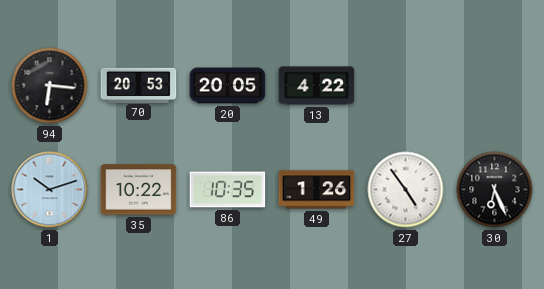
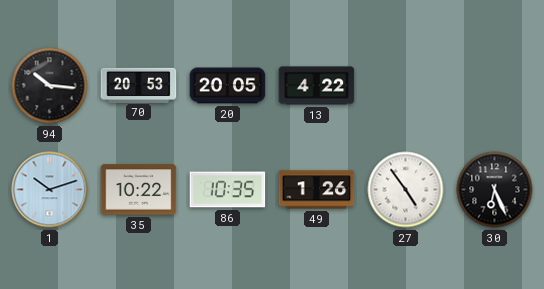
94: 6:16 -> 10:16 (50, 86)
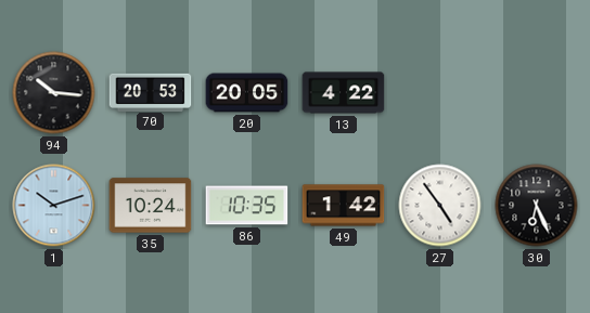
35: 10:22 -> 10:24 (151, 206)
49: 1:26 -> 1:42 (344, 206)
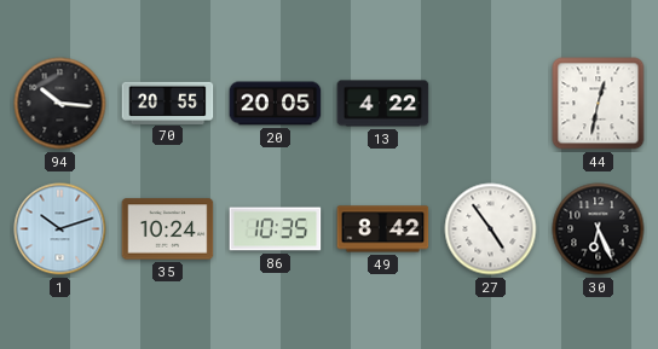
70: 20:53 -> 20:55 (168, 103)
44: none -> 12:32 (599, 104)
49: 1:42 -> 8:42 (383, 229)
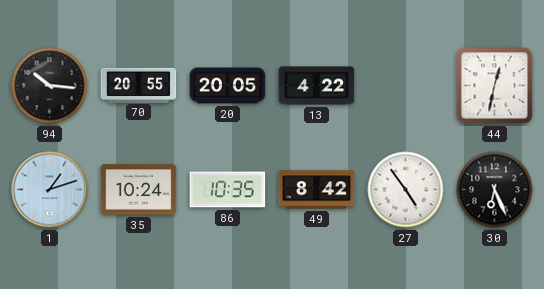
1: 10:12 -> 1:12 (50, 190)
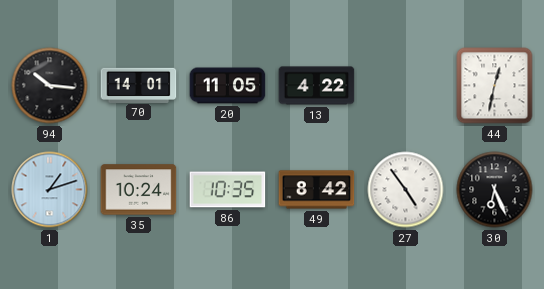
70: 20:55 -> 14:01 (139, 85)
20: 20:05 -> 11:05 (228, 86)
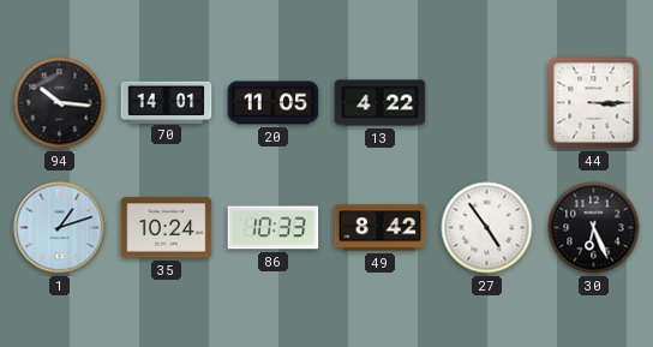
44: 12:32 -> 3:15 (594, 103)
86: 10:35 -> 10:33 (274, 228)
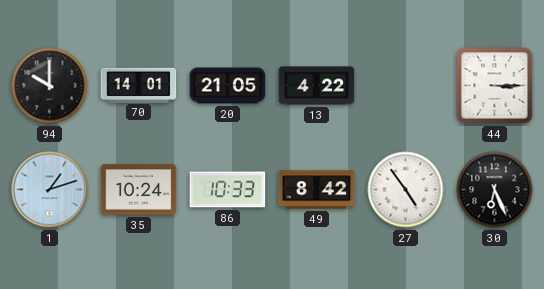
94: 10:16 -> 10:00 (50, 86)
20: 11:05 -> 21:05 (228, 86)
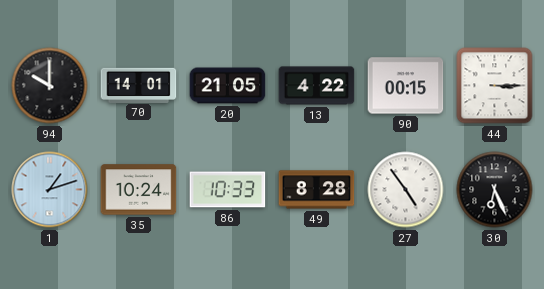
90: none -> 00:15 (406, 86)
49: 8:42 -> 8:28 (317, 190)
